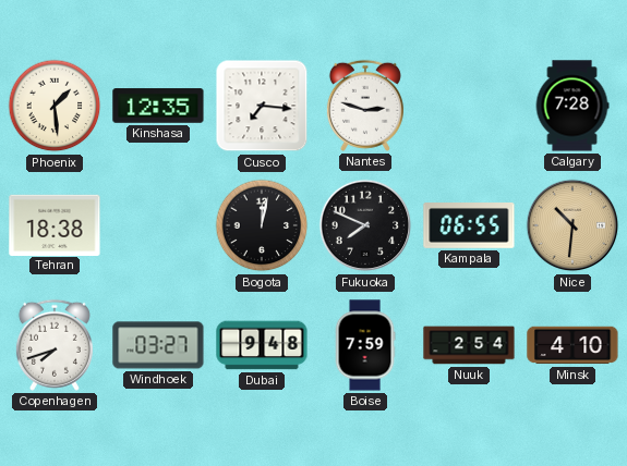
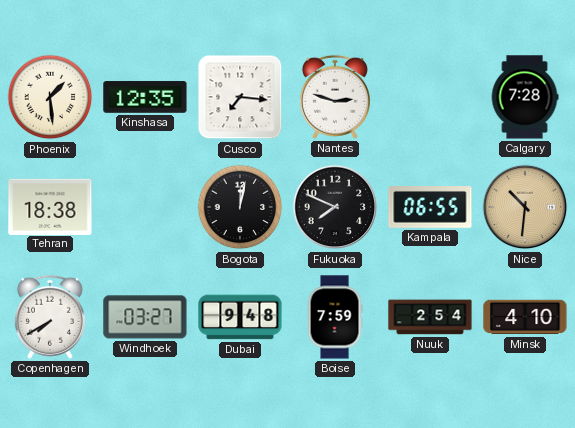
Copenhagen: 7:42 -> 7:40 (50, 317)
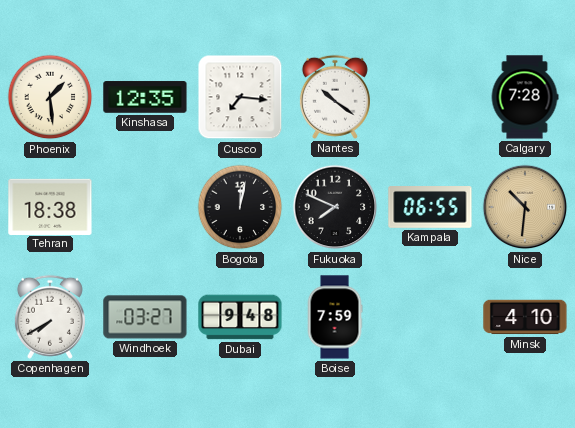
Nantes: 2:48 -> 10:21 (335, 97)
Nuuk: 2:54 -> none (430, 317)
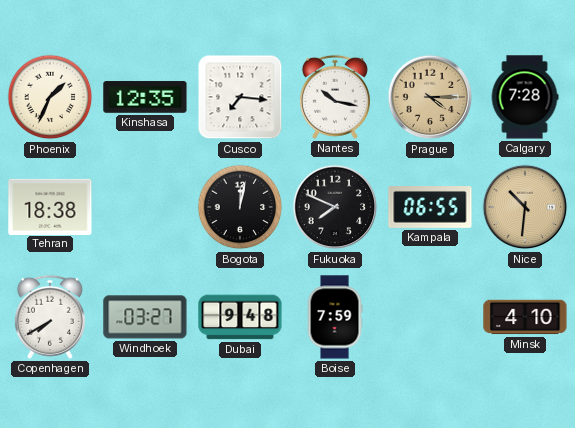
Phoenix: 1:29 -> 1:34 (50, 97)
Nantes: 10:21 -> 10:17 (335, 97)
Prague: none -> 4:15 (430, 97)
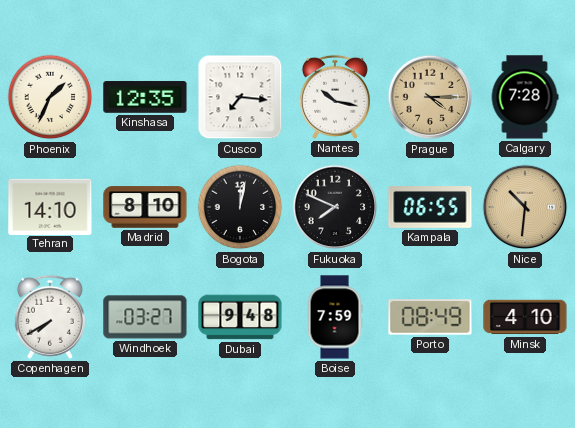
Tehran: 18:38 -> 14:10 (50, 206)
Madrid: none -> 8:10 (145, 207)
Porto: none -> 08:49 (430, 317)
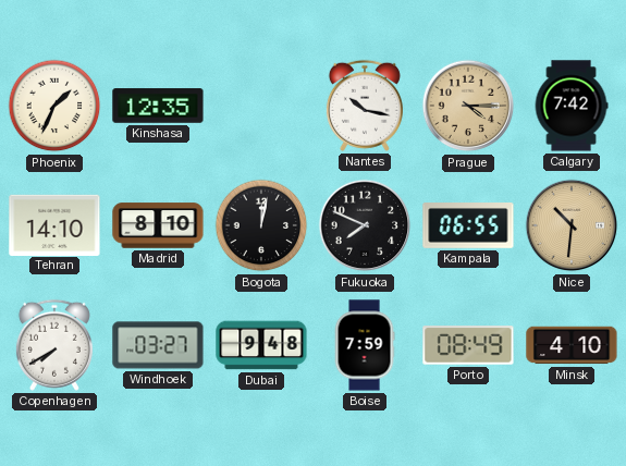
Cusco: 7:16 -> none (240, 97)
Calgary: 7:28 -> 7:42 (572, 106)
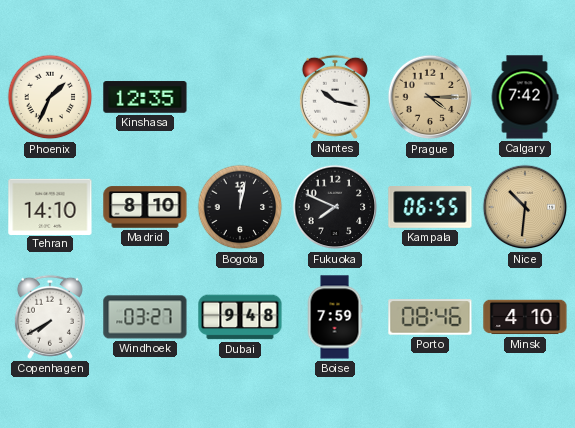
Porto: 08:49 -> 08:46 (430, 317)
